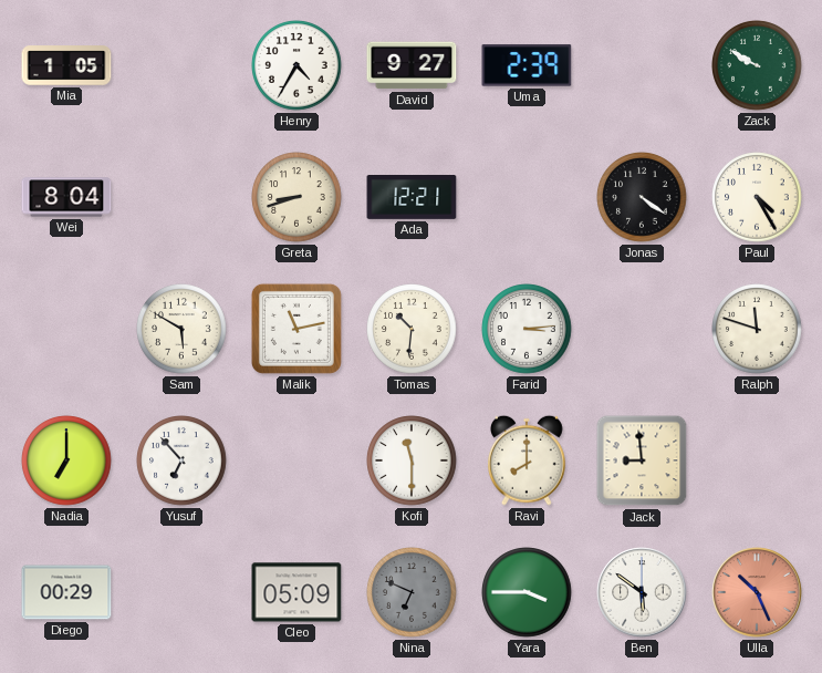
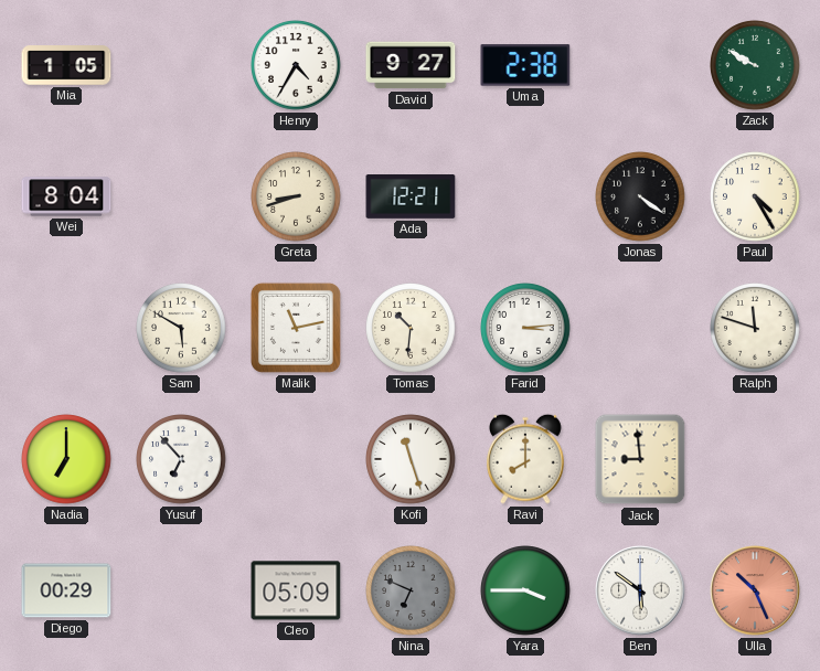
Uma: 2:39 -> 2:38 (525, 65)
Kofi: 11:30 -> 11:27 (411, 459)
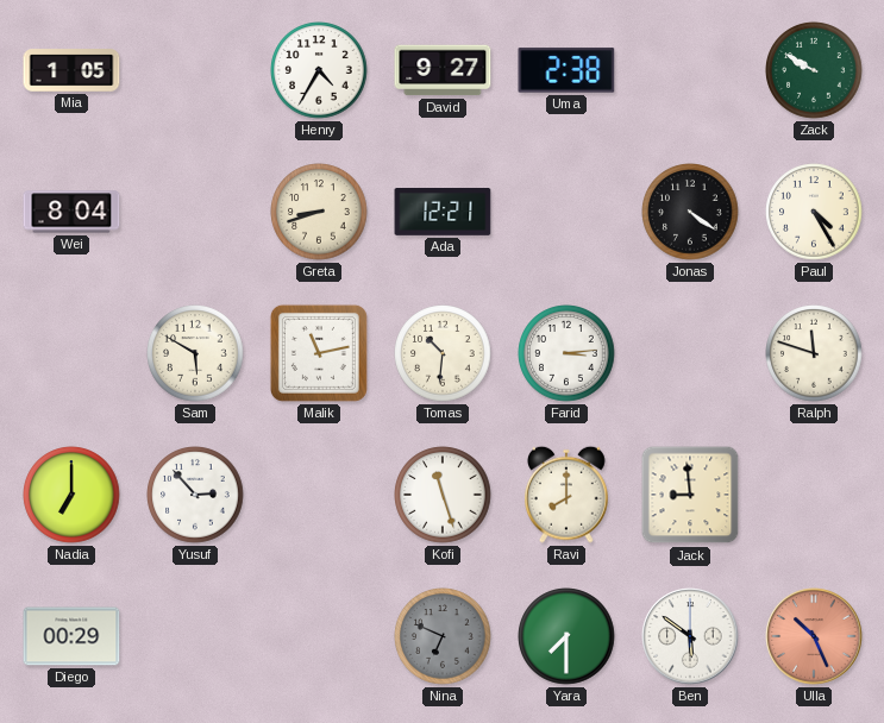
Yusuf: 6:53 -> 2:53 (195, 495)
Cleo: 05:09 -> none (296, 590)
Yara: 3:45 -> 7:30 (566, 636)
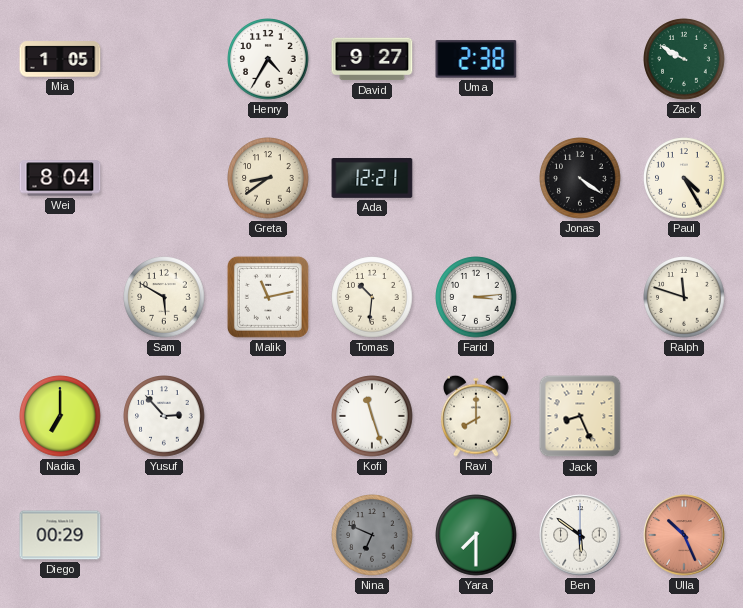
Greta: 8:42 -> 8:39 (268, 178)
Jack: 8:59 -> 8:26 (580, 416)
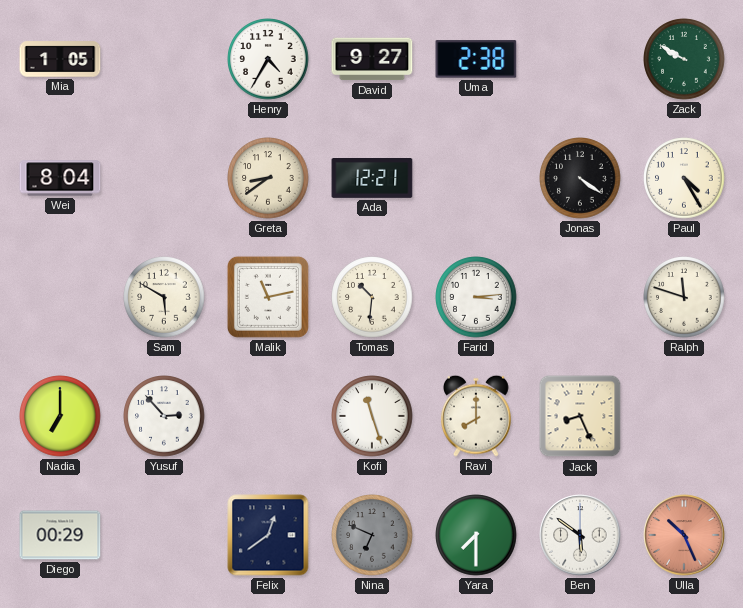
Felix: none -> 12:39 (268, 535)
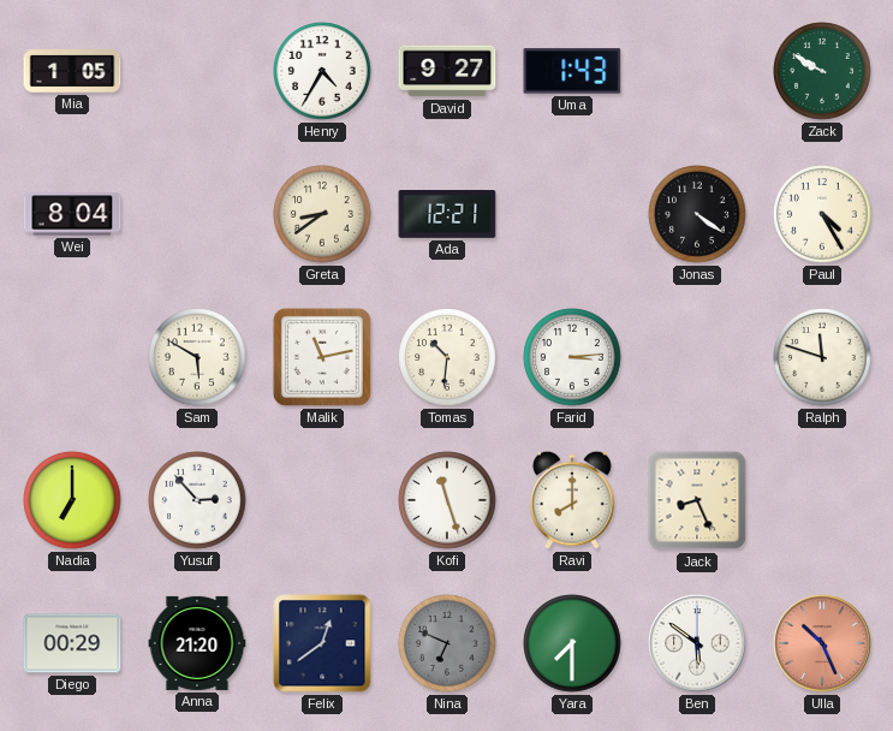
Uma: 2:38 -> 1:43 (572, 71)
Anna: none -> 21:20 (197, 643)
